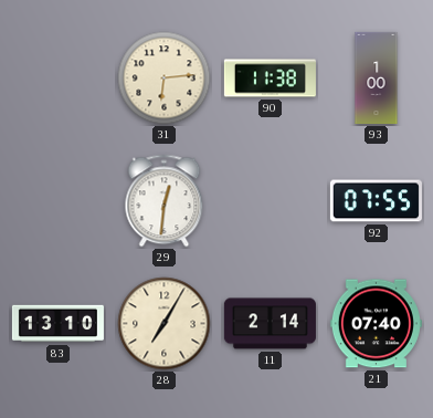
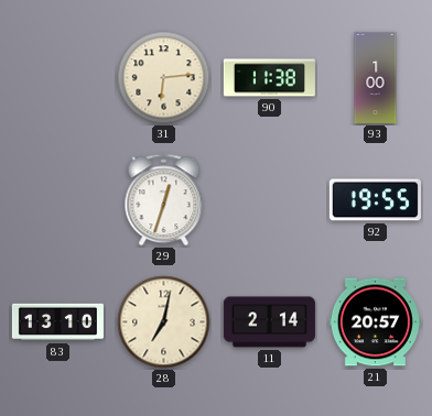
29: 12:31 -> 12:33 (164, 200)
92: 07:55 -> 19:55 (375, 200)
28: 7:05 -> 7:02 (164, 322)
21: 07:40 -> 20:57 (375, 322)
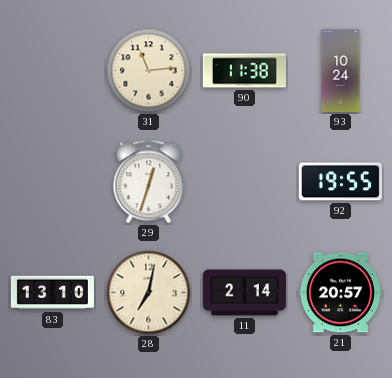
31: 6:14 -> 11:14 (149, 71)
93: 1:00 -> 10:24 (341, 70)
